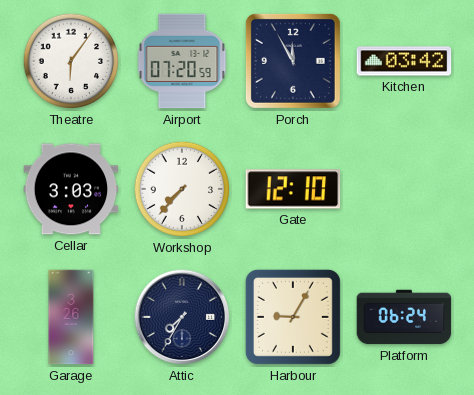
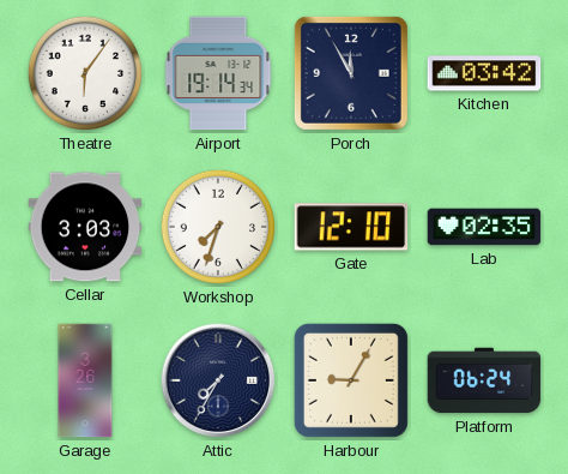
Airport: 07:20 -> 19:14 (218, 73)
Workshop: 7:37 -> 7:33 (218, 227)
Lab: none -> 02:35 (484, 227)
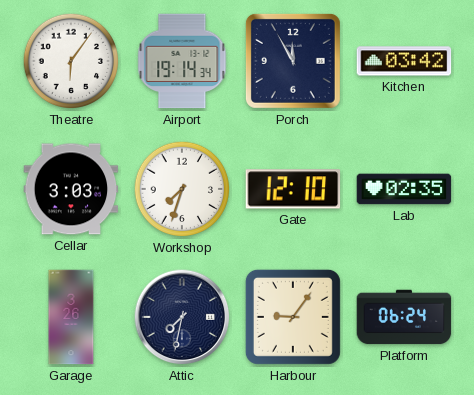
Attic: 7:35 -> 7:32 (182, 317)
Harbour: 9:05 -> 9:06 (293, 317)
